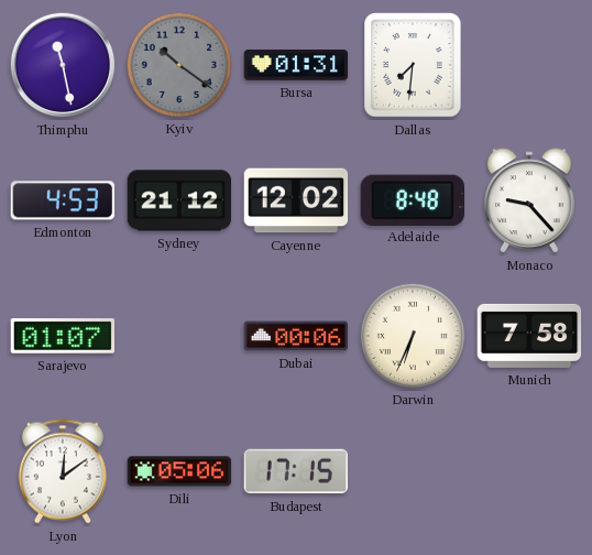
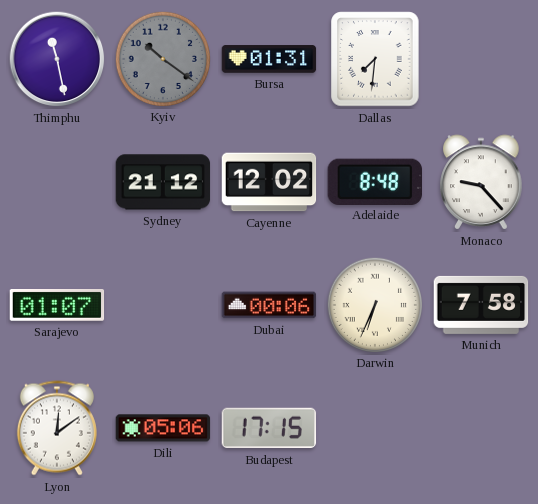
Edmonton: 4:53 -> none (63, 200)
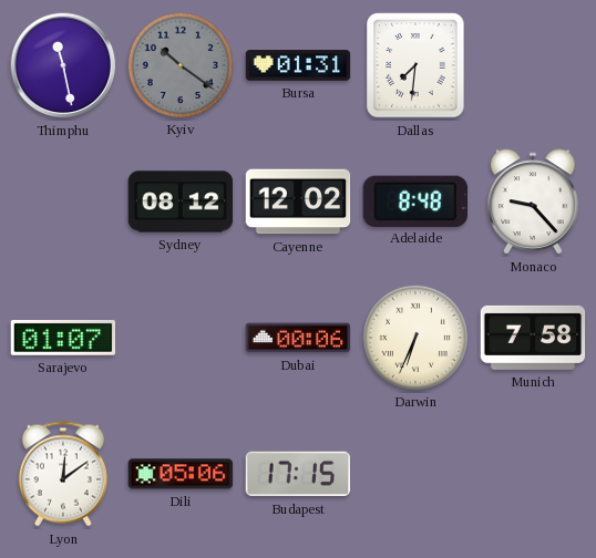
Sydney: 21:12 -> 08:12 (181, 201)
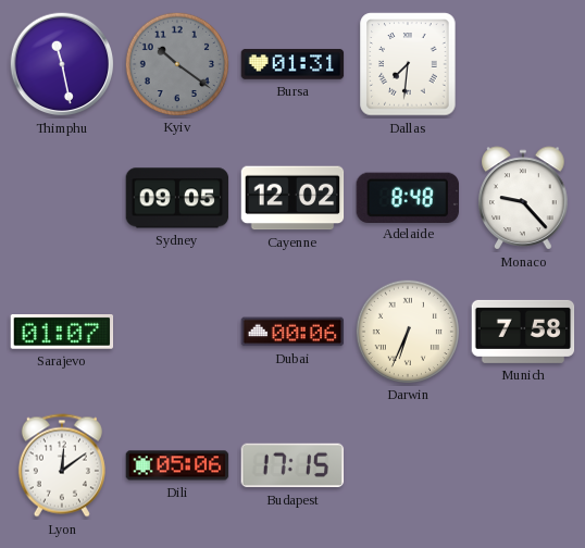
Sydney: 08:12 -> 09:05 (177, 198)
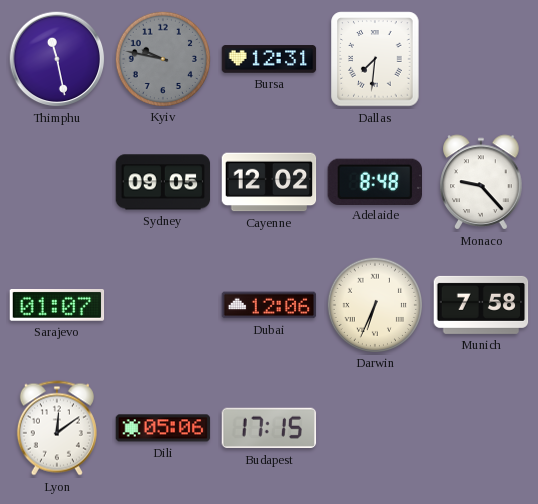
Kyiv: 10:21 -> 9:47 (162, 58)
Bursa: 01:31 -> 12:31 (269, 59)
Dubai: 00:06 -> 12:06 (269, 305)
